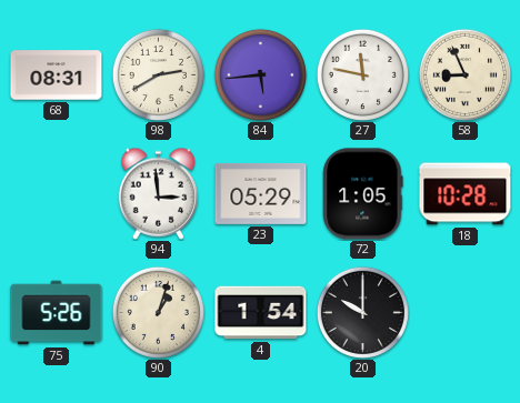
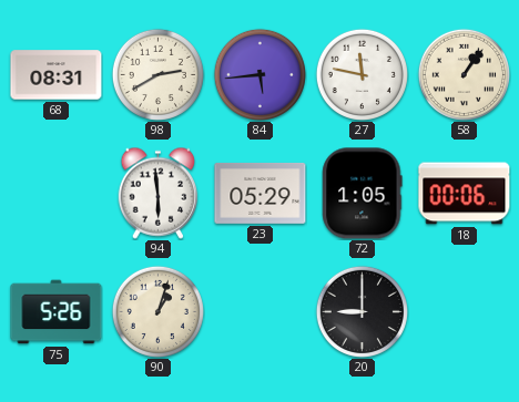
58: 8:56 -> 1:06 (464, 74)
94: 2:59 -> 5:59 (159, 193)
18: 10:28 -> 00:06 (465, 194)
4: 1:54 -> none (261, 313)
20: 10:00 -> 9:00 (362, 311)
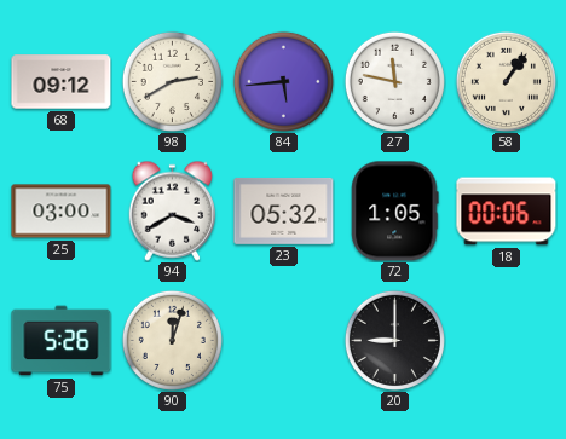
68: 08:31 -> 09:12 (62, 82)
25: none -> 03:00 (62, 212)
94: 5:59 -> 3:40 (173, 210)
23: 05:29 -> 05:32 (284, 212)
90: 1:03 -> 12:03 (172, 340)
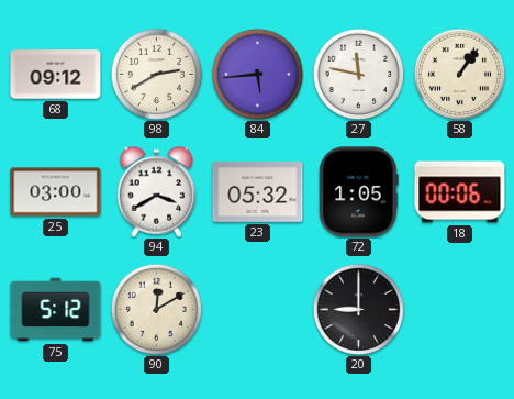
75: 5:26 -> 5:12 (56, 310)
90: 12:03 -> 12:10 (156, 309)
